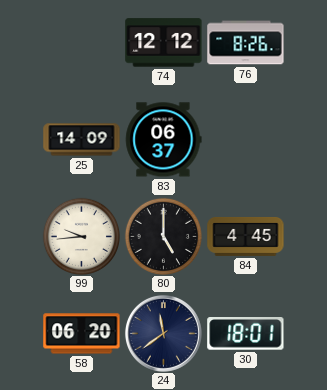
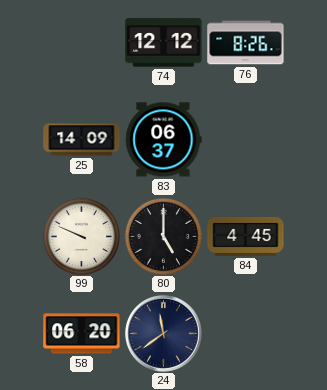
99: 9:44 -> 9:49 (81, 236)
30: 18:01 -> none (246, 334)
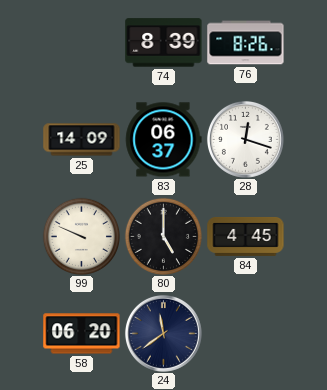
74: 12:12 -> 8:39 (164, 43)
28: none -> 12:18 (245, 139)
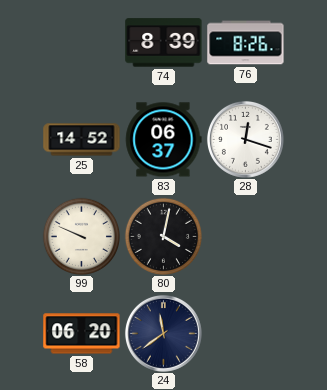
25: 14:09 -> 14:52 (82, 140)
80: 5:00 -> 4:02 (163, 236)
84: 4:45 -> none (246, 236)
